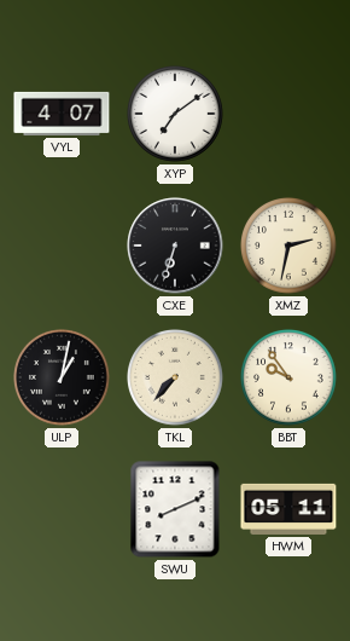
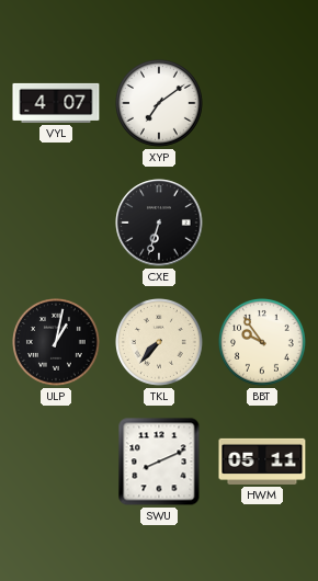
XMZ: 2:32 -> none (290, 247)
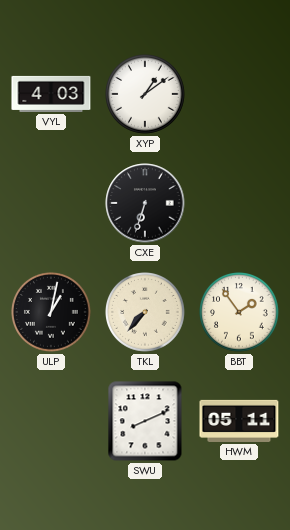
VYL: 4:07 -> 4:03 (51, 94)
XYP: 7:09 -> 1:09 (146, 95)
BBT: 9:54 -> 1:54 (240, 313)
